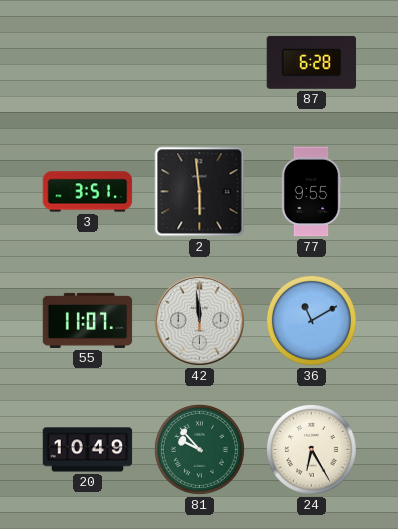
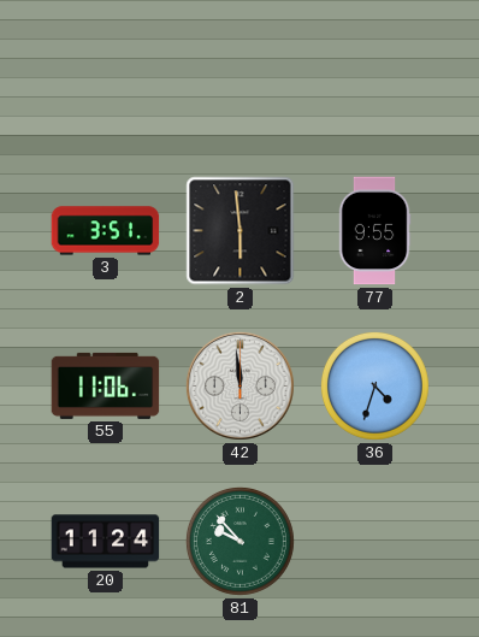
87: 6:28 -> none (312, 62)
55: 11:07 -> 11:06 (106, 385)
36: 11:10 -> 4:33 (374, 385)
20: 10:49 -> 11:24 (106, 542)
24: 6:25 -> none (311, 449)
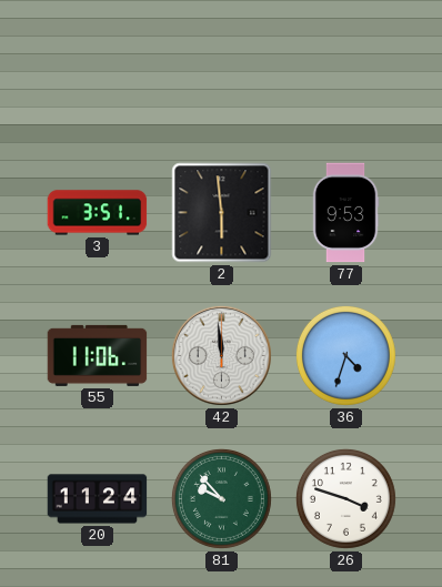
77: 9:55 -> 9:53 (345, 213)
26: none -> 3:48 (345, 498)
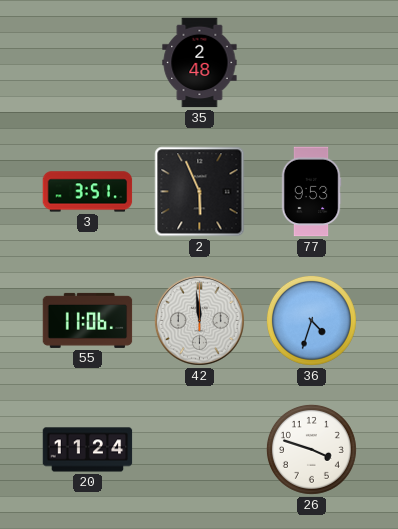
35: none -> 2:48 (200, 63)
2: 5:59 -> 5:56 (200, 192)
81: 9:53 -> none (221, 498)
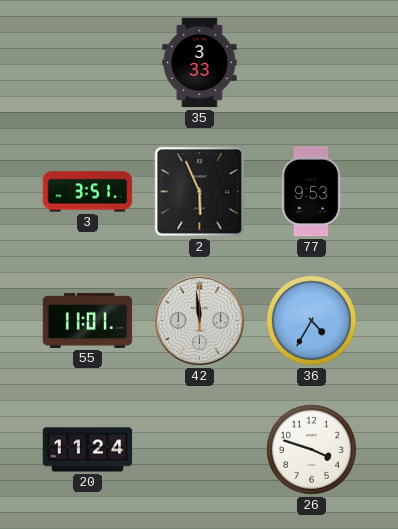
35: 2:48 -> 3:33 (200, 63)
55: 11:06 -> 11:01 (88, 320)
36: 4:33 -> 4:35 (311, 320)
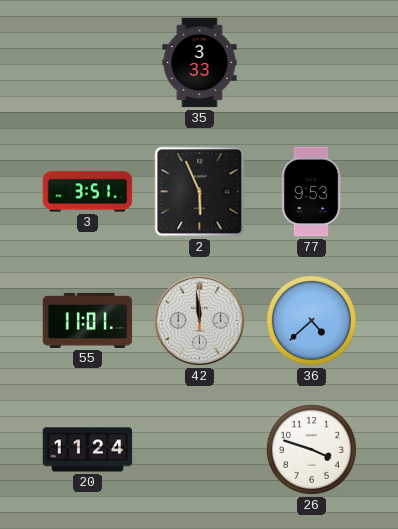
36: 4:35 -> 4:38 (311, 320)
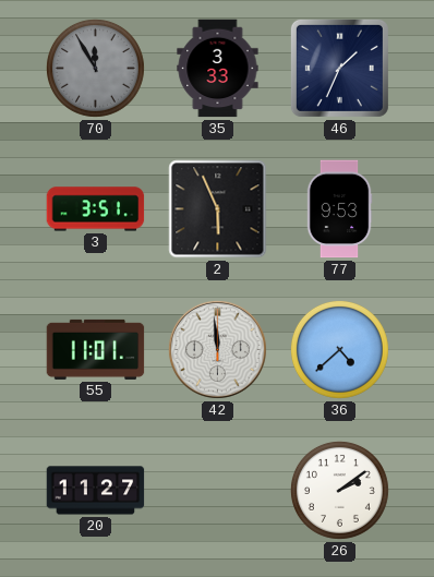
70: none -> 11:55 (95, 68)
46: none -> 1:34 (339, 68)
20: 11:24 -> 11:27 (96, 491)
26: 3:48 -> 2:09 (339, 490)
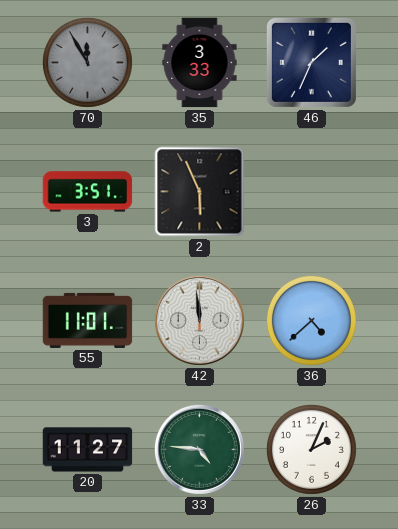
77: 9:53 -> none (339, 209)
33: none -> 4:46 (199, 449)
26: 2:09 -> 2:04 (311, 449)
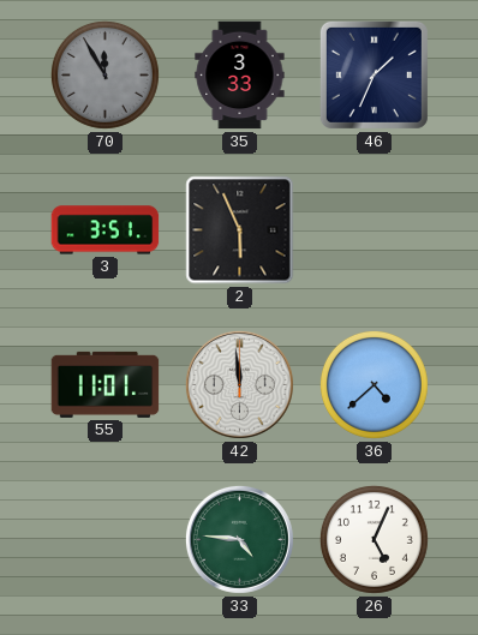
20: 11:27 -> none (88, 450)
26: 2:04 -> 5:04 (374, 539)
